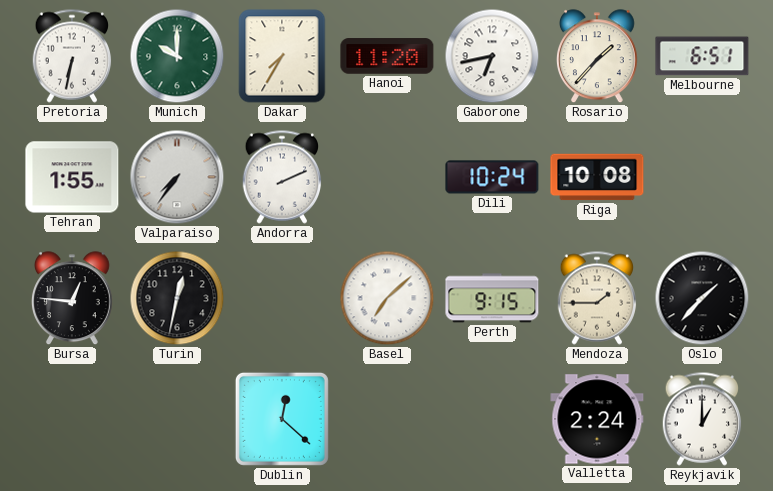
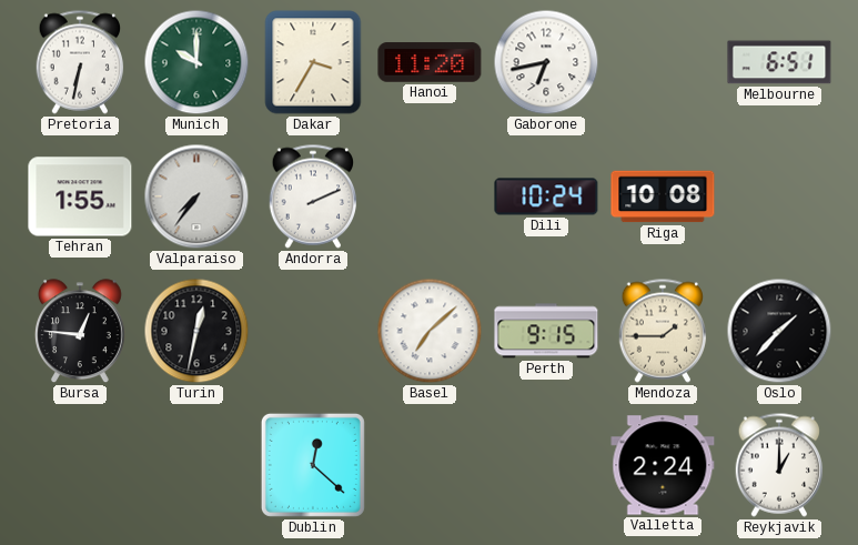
Dakar: 7:35 -> 3:35 (313, 62)
Rosario: 1:37 -> none (597, 57)
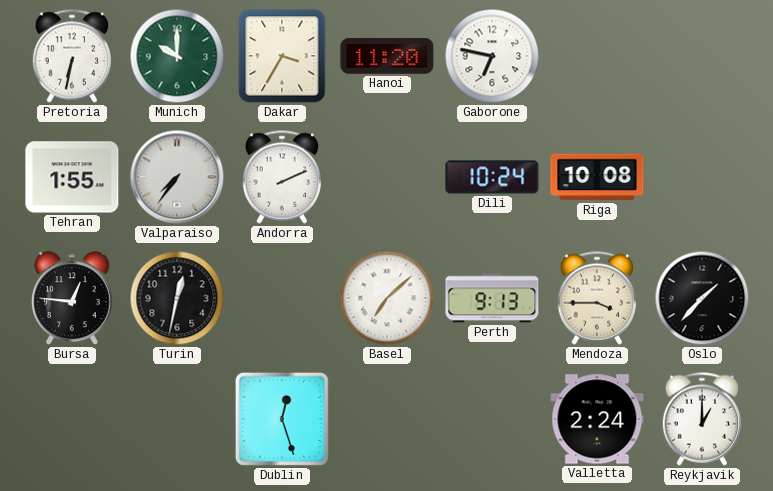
Gaborone: 6:43 -> 6:47 (492, 56)
Melbourne: 6:51 -> none (779, 62)
Perth: 9:15 -> 9:13 (492, 298)
Mendoza: 1:45 -> 3:45 (597, 298)
Dublin: 12:22 -> 12:27 (282, 419)
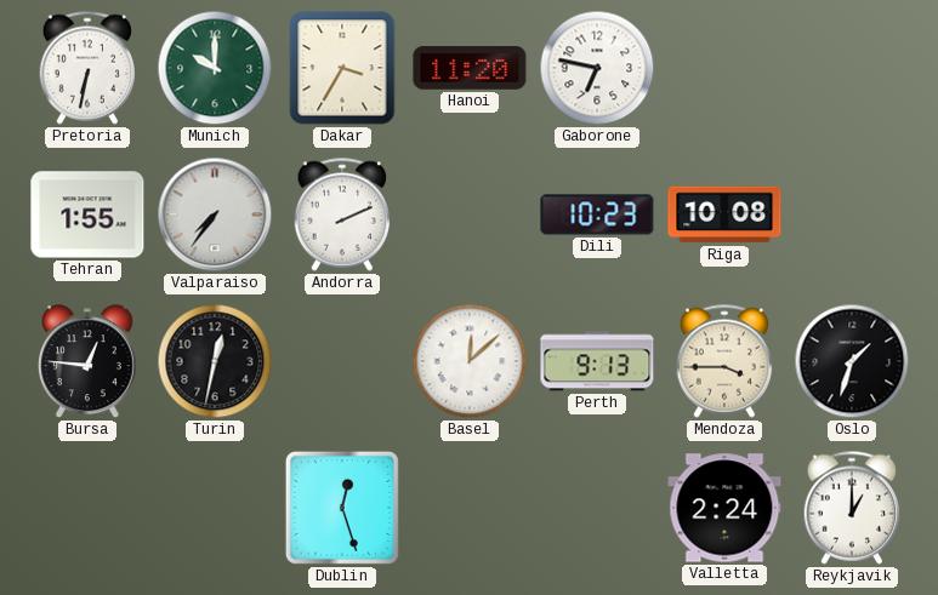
Dili: 10:24 -> 10:23 (597, 214)
Basel: 7:08 -> 12:08 (470, 361)
Oslo: 1:37 -> 1:33 (852, 361)
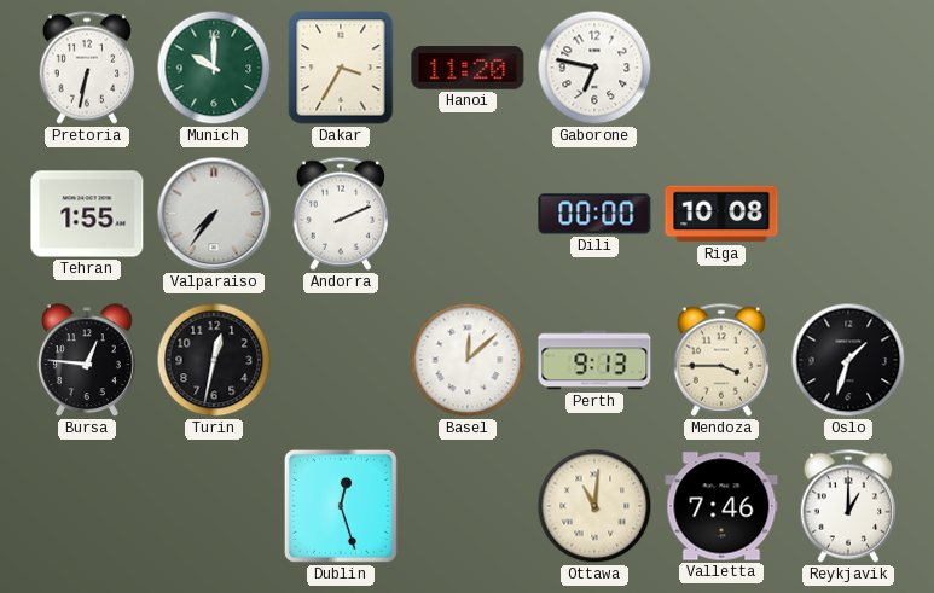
Dili: 10:23 -> 00:00 (594, 214)
Ottawa: none -> 11:01 (594, 506)
Valletta: 2:24 -> 7:46 (721, 506)
